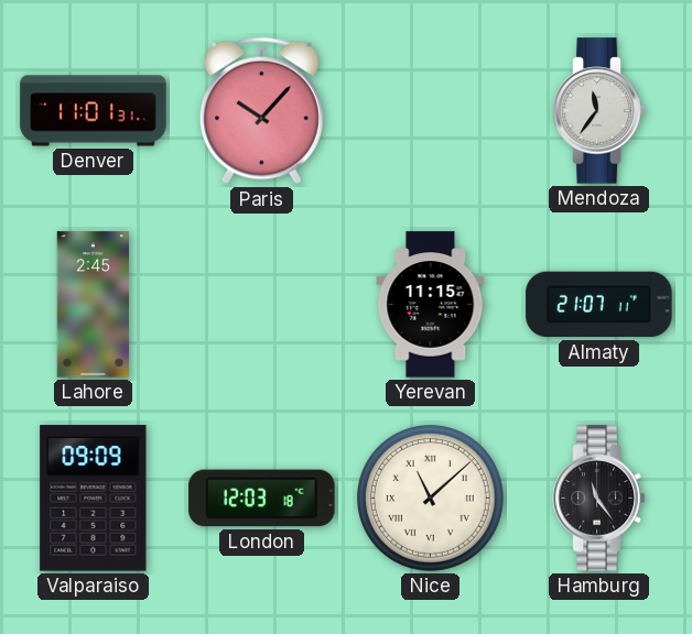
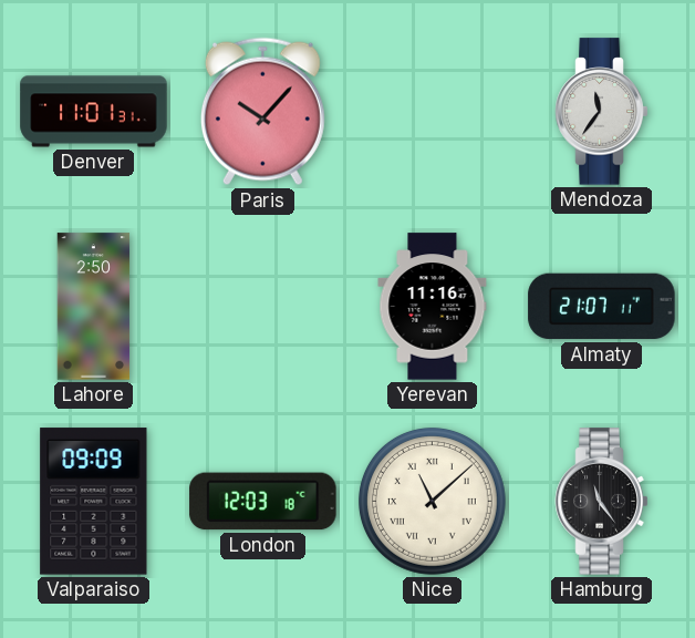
Lahore: 2:45 -> 2:50 (94, 307)
Yerevan: 11:15 -> 11:16 (433, 307)
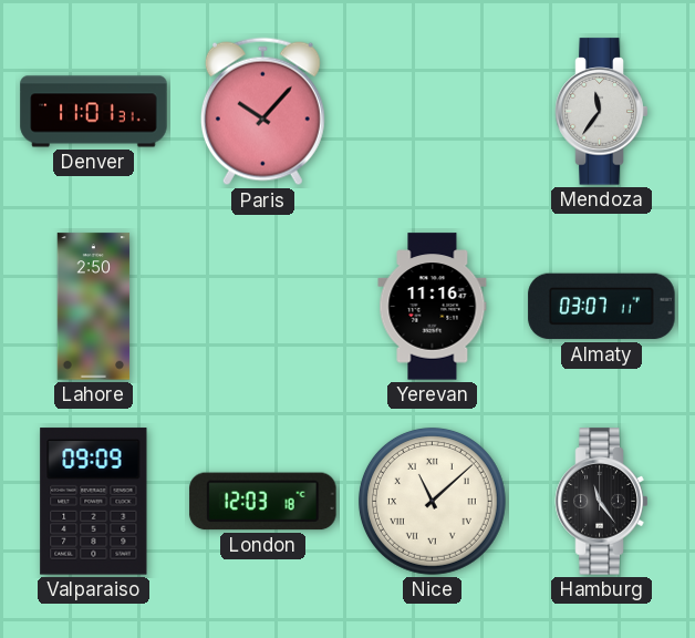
Almaty: 21:07 -> 03:07 (602, 307)
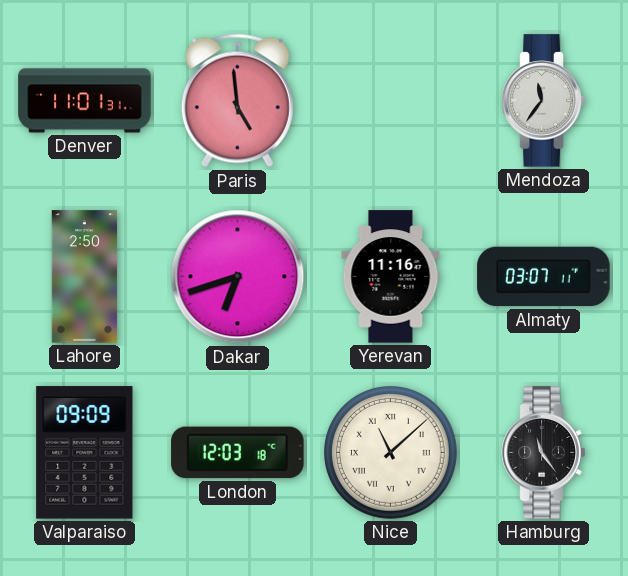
Paris: 10:07 -> 4:59 (237, 101)
Dakar: none -> 6:42 (238, 277)
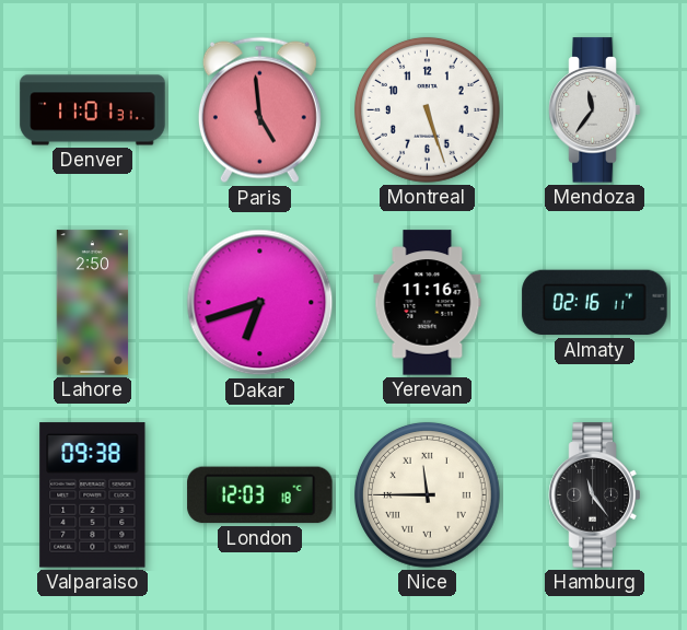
Montreal: none -> 5:27 (427, 109)
Almaty: 03:07 -> 02:16 (595, 303)
Valparaiso: 09:09 -> 09:38 (93, 495)
Nice: 11:08 -> 11:45 (427, 494)
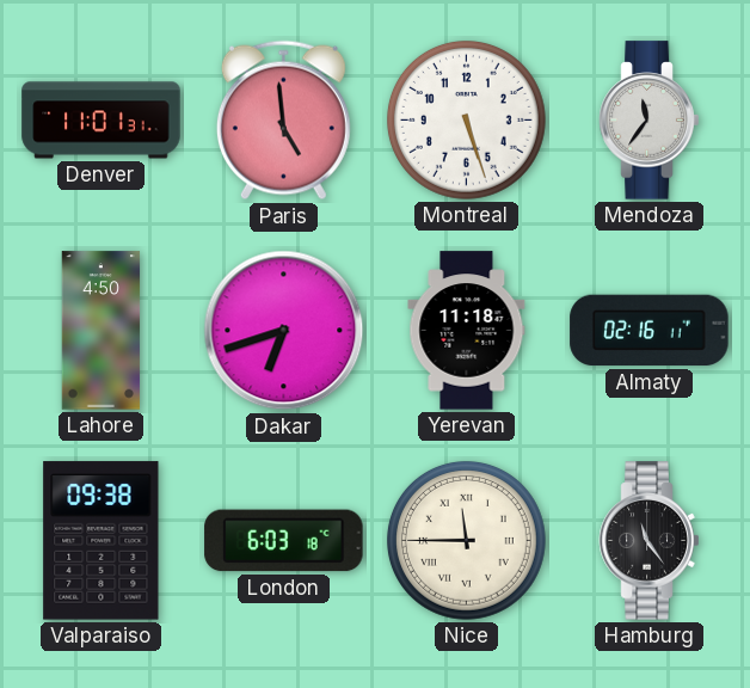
Lahore: 2:50 -> 4:50 (102, 331)
Yerevan: 11:16 -> 11:18 (467, 331)
London: 12:03 -> 6:03 (284, 541)
